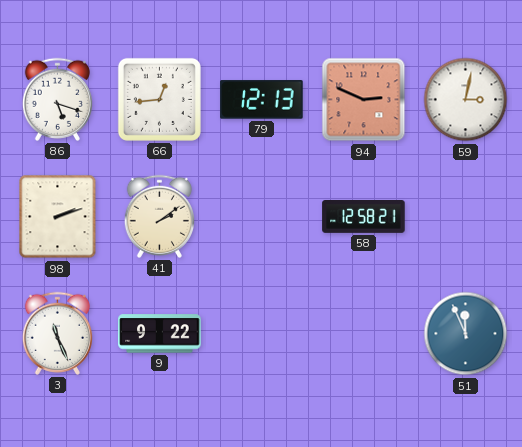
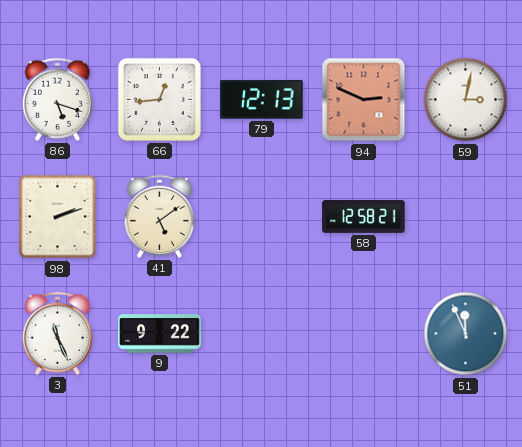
41: 2:09 -> 5:09 (159, 216)
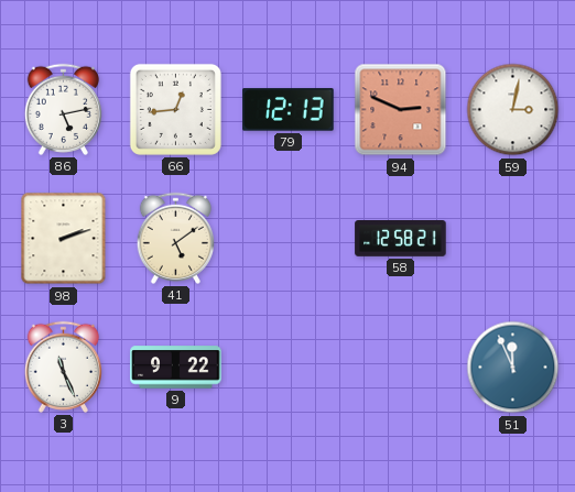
86: 5:18 -> 5:13 (63, 109)
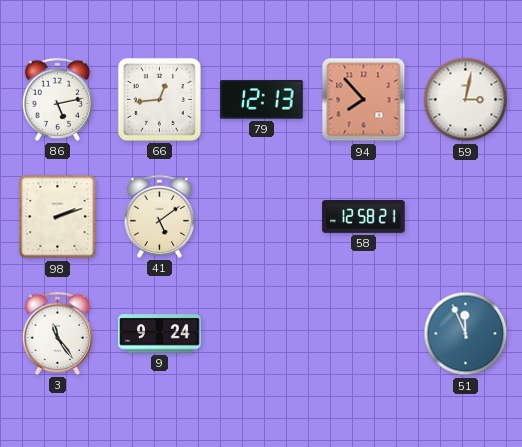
94: 2:49 -> 7:53 (364, 100)
3: 11:26 -> 11:24 (57, 333)
9: 9:22 -> 9:24 (160, 334)
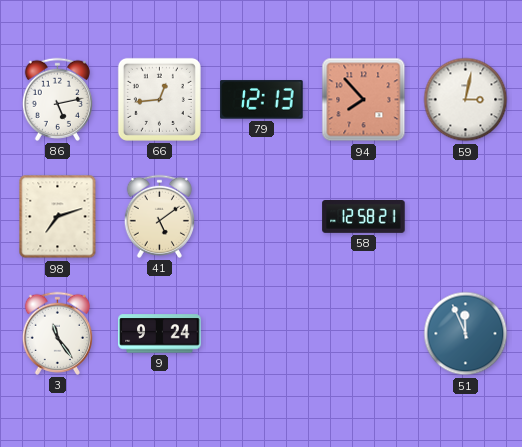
98: 2:12 -> 7:12 (58, 217)
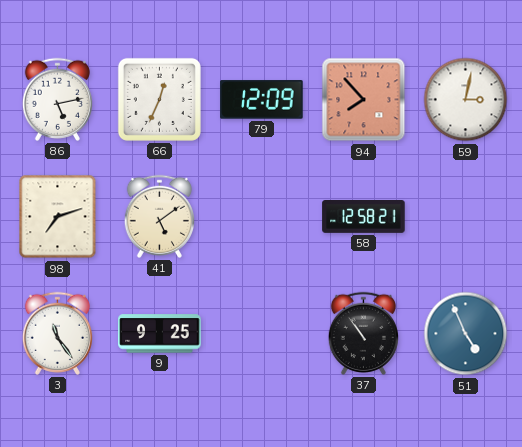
66: 12:44 -> 12:34 (159, 99)
79: 12:13 -> 12:09 (262, 100)
9: 9:24 -> 9:25 (160, 334)
37: none -> 10:54 (363, 333)
51: 11:56 -> 4:56 (466, 334)
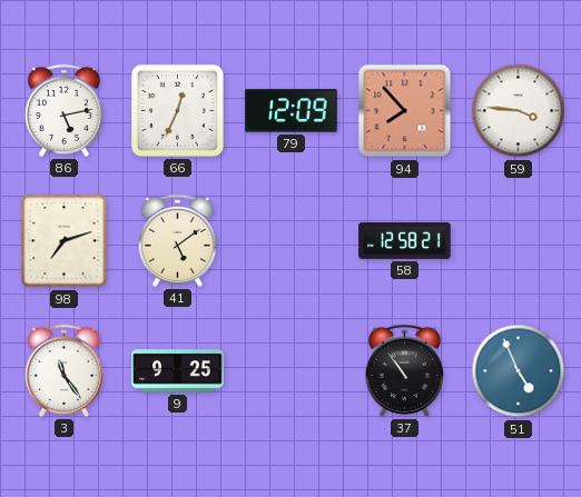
59: 3:02 -> 3:46 (519, 111)
